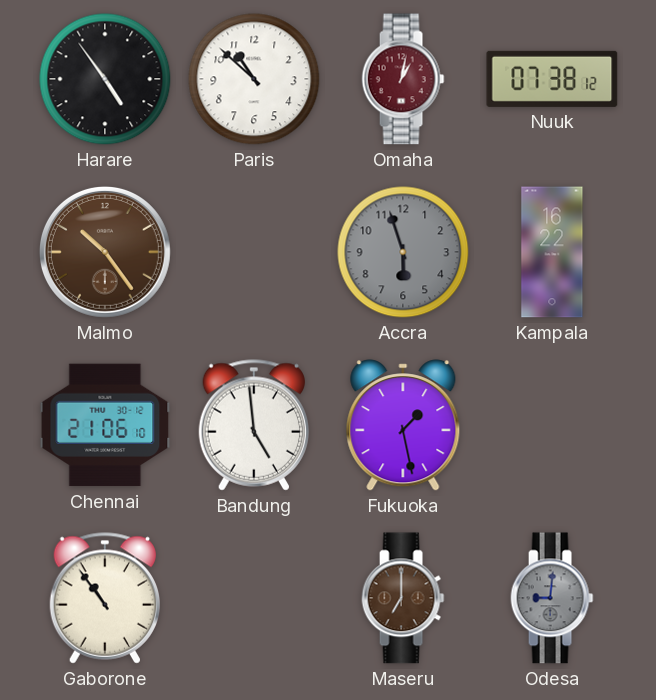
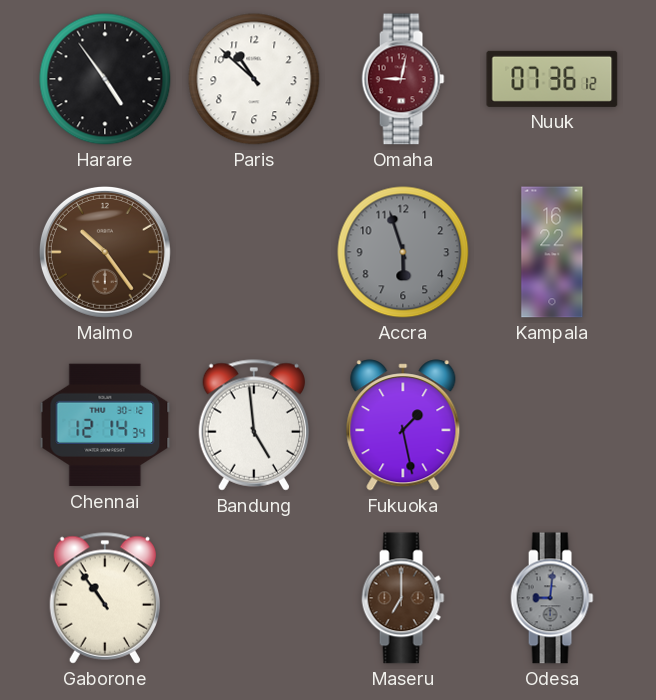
Omaha: 1:02 -> 9:02 (403, 79)
Nuuk: 07:38 -> 07:36 (552, 79)
Chennai: 21:06 -> 12:14 (105, 425)
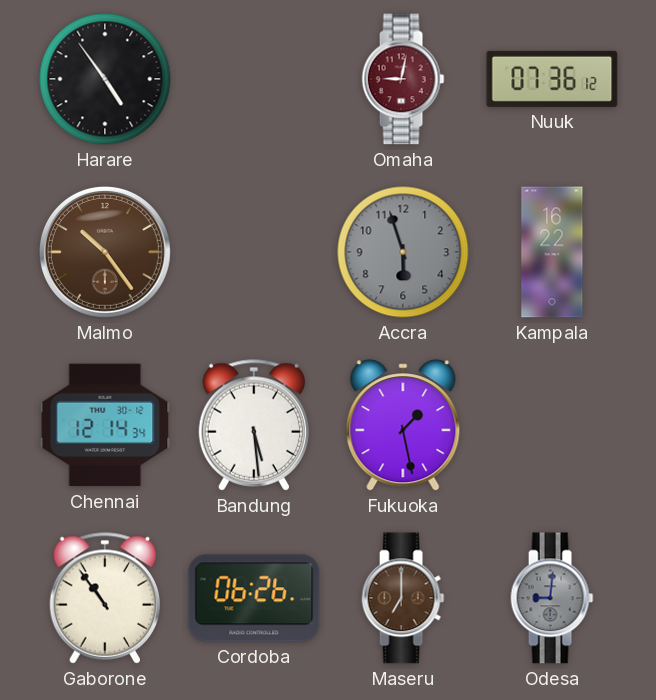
Paris: 10:52 -> none (254, 79)
Bandung: 4:59 -> 5:29 (253, 425)
Cordoba: none -> 06:26 (254, 598)
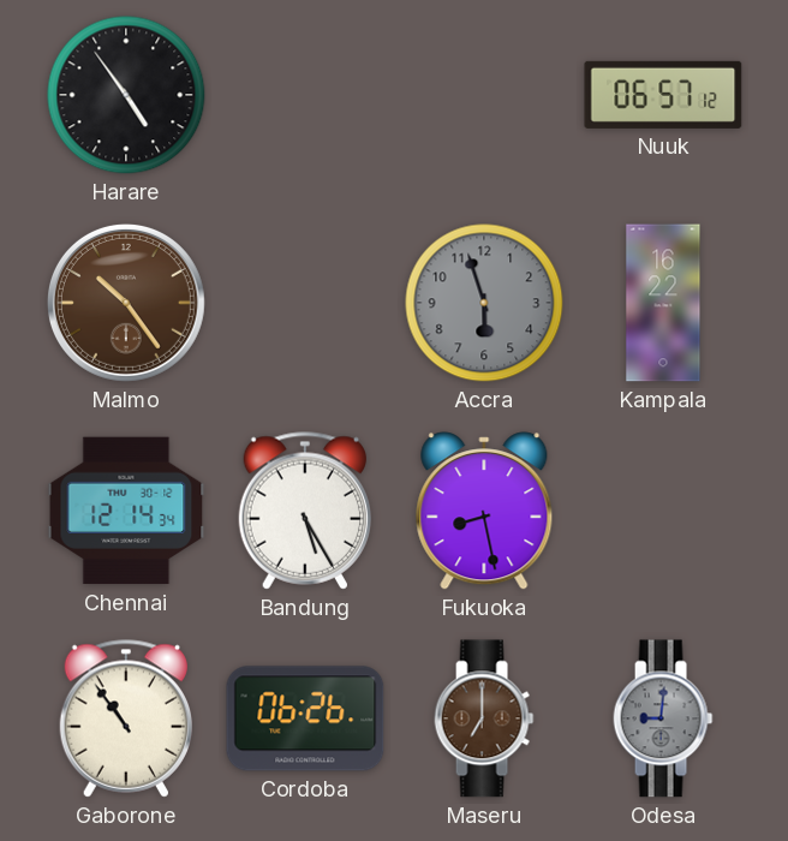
Omaha: 9:02 -> none (403, 79)
Nuuk: 07:36 -> 06:57 (663, 95)
Bandung: 5:29 -> 5:25 (304, 511)
Fukuoka: 1:28 -> 8:28 (484, 511)
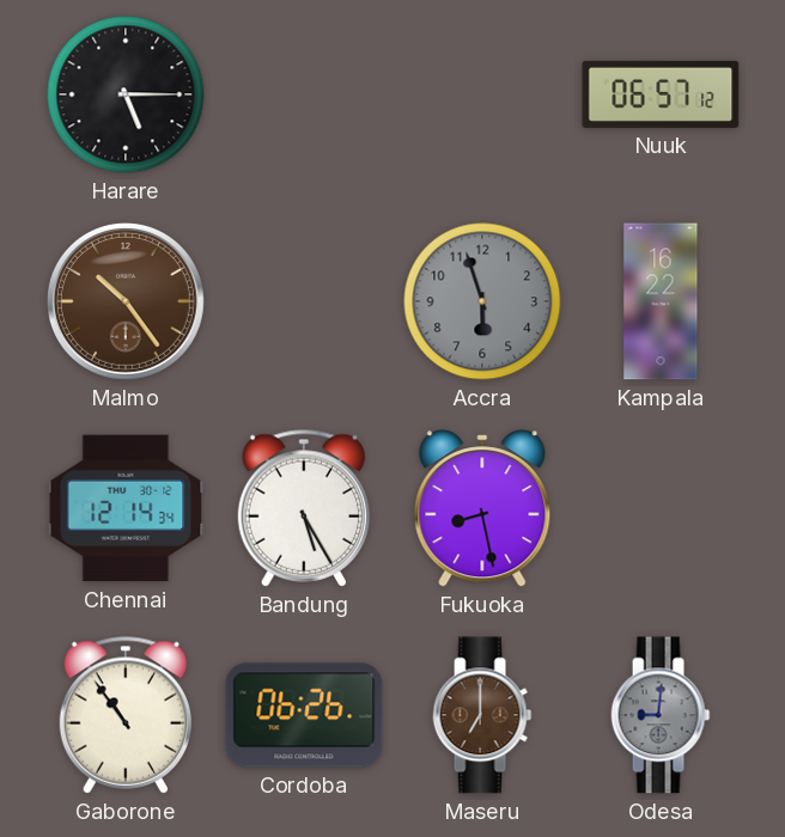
Harare: 4:54 -> 5:15 (126, 94)
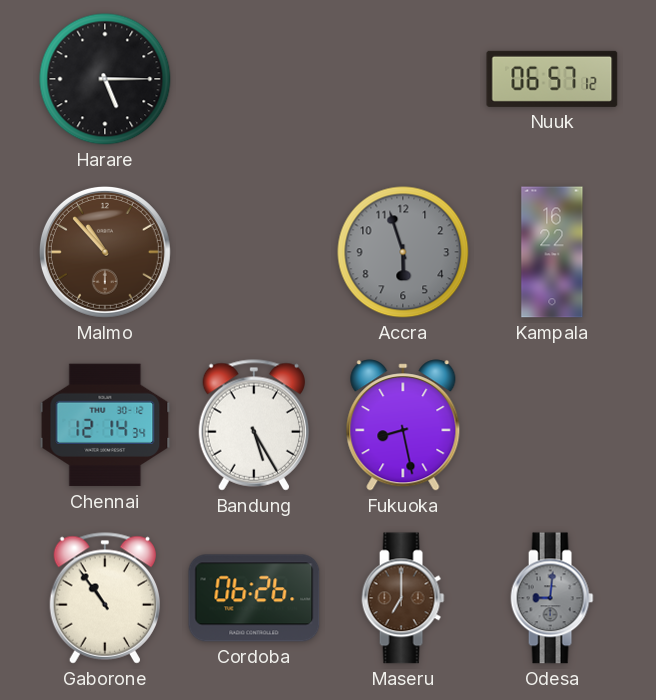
Malmo: 10:24 -> 10:53 (105, 252)
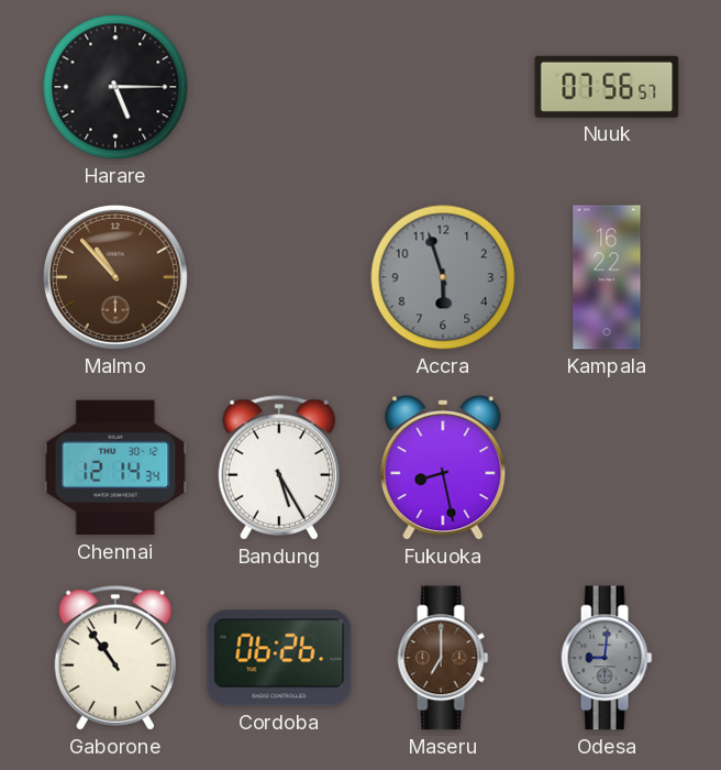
Nuuk: 06:57 -> 07:56 (607, 87)
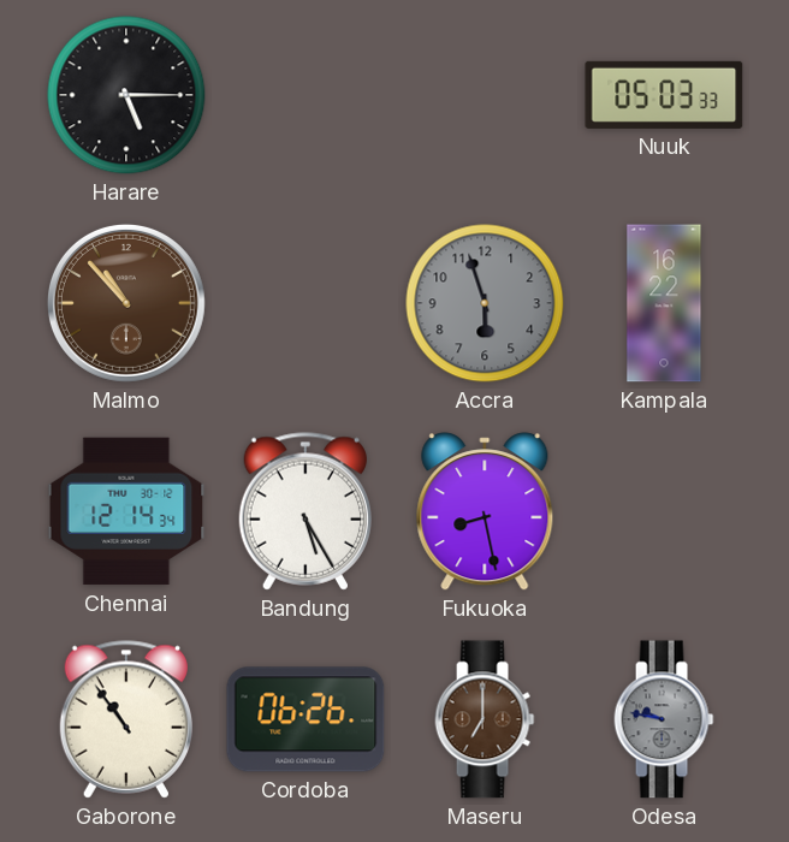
Nuuk: 07:56 -> 05:03 (664, 95)
Odesa: 9:01 -> 9:47 (664, 719)
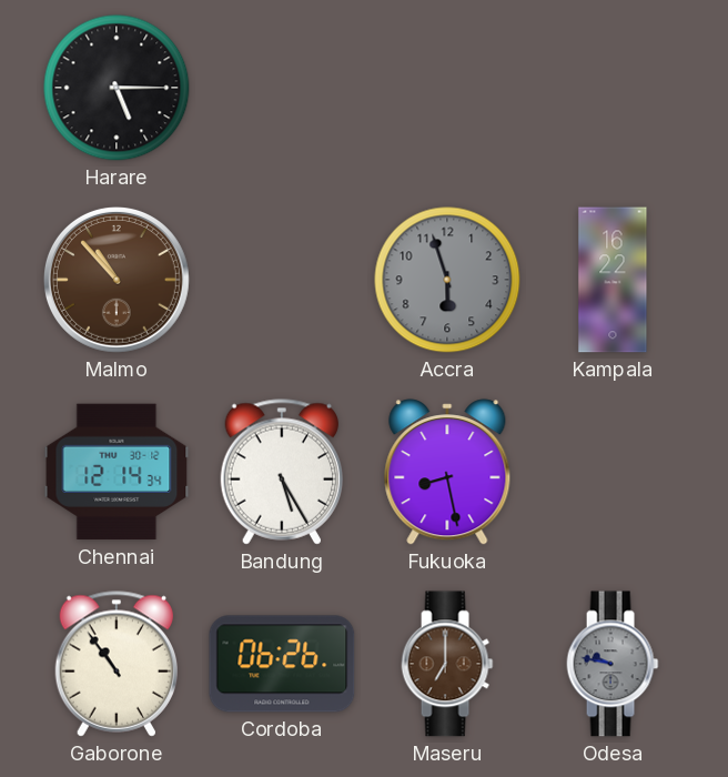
Nuuk: 05:03 -> none (664, 95)
